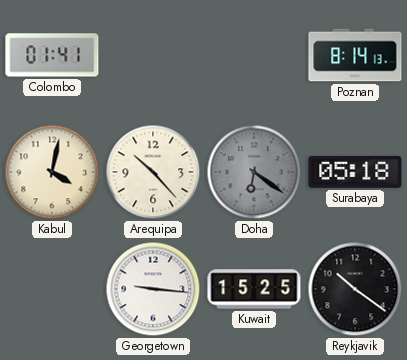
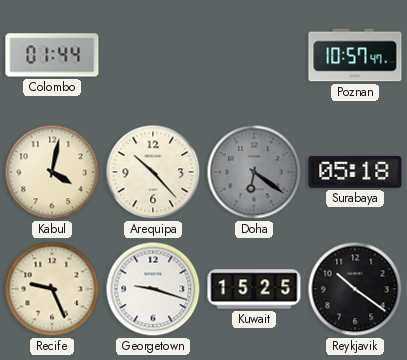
Colombo: 01:41 -> 01:44 (52, 55)
Poznan: 8:14 -> 10:57 (355, 55)
Recife: none -> 9:26 (52, 289)
Georgetown: 9:16 -> 9:18 (153, 289)
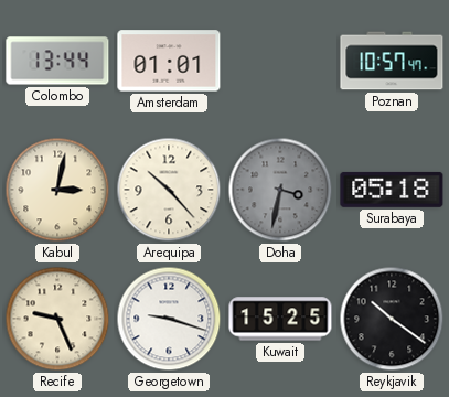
Colombo: 01:44 -> 13:44 (57, 61)
Amsterdam: none -> 01:01 (169, 61)
Kabul: 4:02 -> 3:02 (57, 190)
Doha: 6:21 -> 3:32 (280, 190)
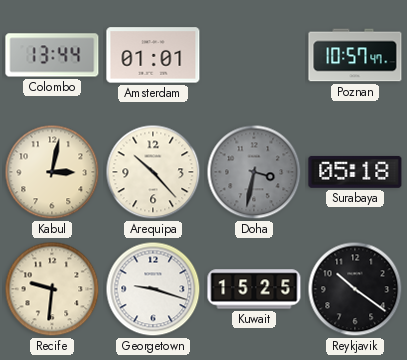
Recife: 9:26 -> 9:31 (52, 289)
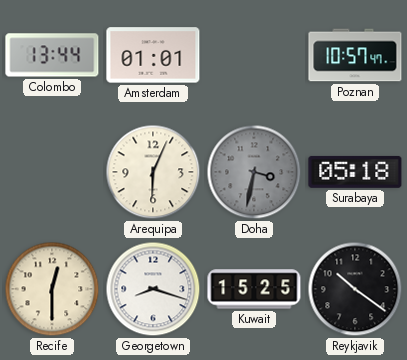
Kabul: 3:02 -> none (52, 172)
Arequipa: 10:23 -> 6:04 (153, 172)
Recife: 9:31 -> 12:30 (52, 289)
Georgetown: 9:18 -> 8:18 (153, 289)
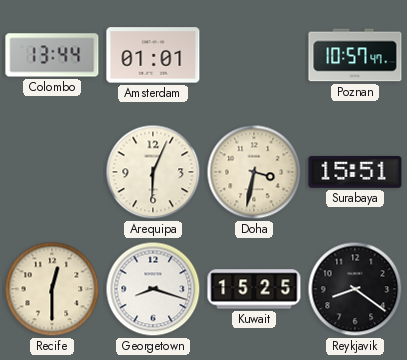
Doha dial: grey -> cream (254, 172)
Surabaya: 05:18 -> 15:51 (355, 172)
Reykjavik: 10:21 -> 8:21 (355, 289)
